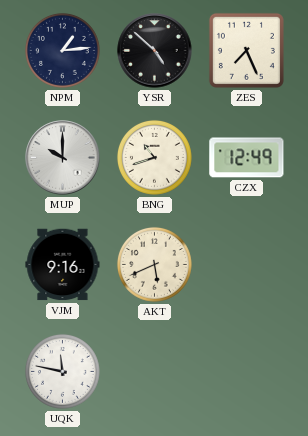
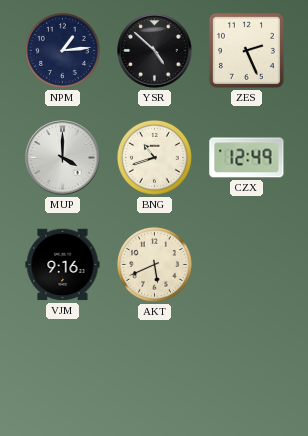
ZES: 7:26 -> 2:26 (246, 50)
MUP: 10:00 -> 4:00 (63, 158)
UQK: 11:47 -> none (62, 371)
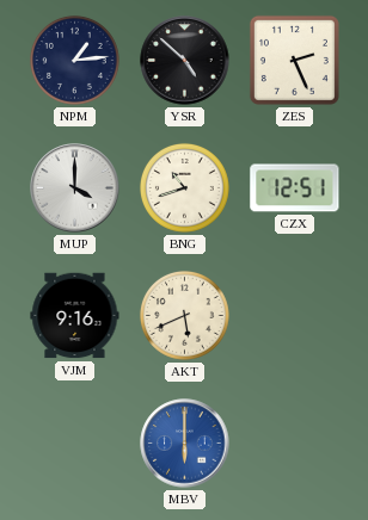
CZX: 12:49 -> 12:51 (295, 188)
MBV: none -> 6:00 (185, 444)
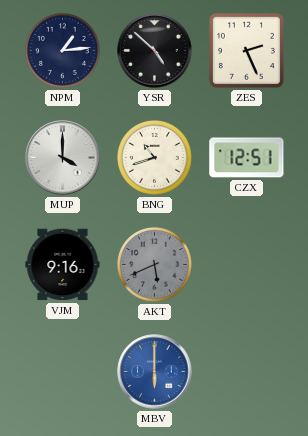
AKT dial: cream -> grey (154, 264)
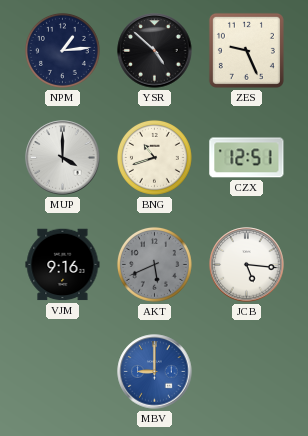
ZES: 2:26 -> 9:26 (246, 50)
JCB: none -> 5:16 (247, 265)
MBV: 6:00 -> 9:00 (155, 372)
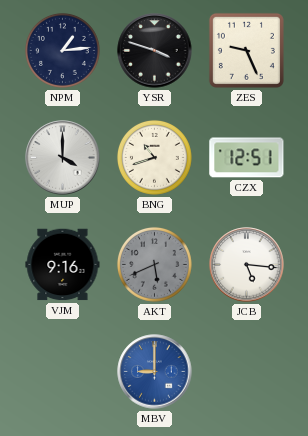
YSR: 4:52 -> 3:48 (155, 51)
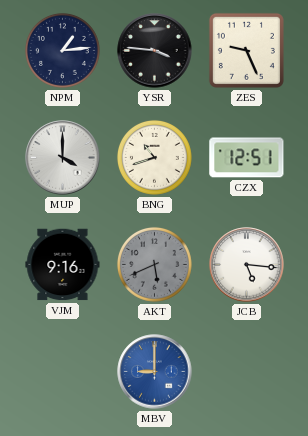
YSR: 3:48 -> 3:46 (155, 51)
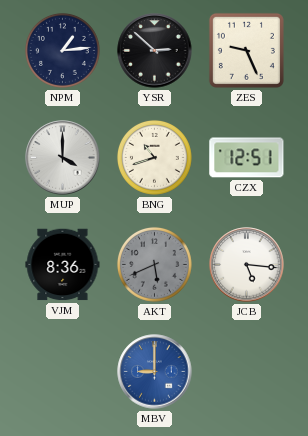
YSR: 3:46 -> 2:52 (155, 51)
VJM: 9:16 -> 8:36 (63, 265)
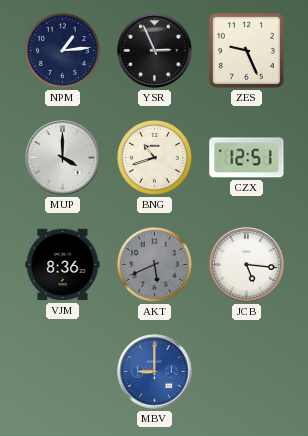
YSR: 2:52 -> 2:56 (155, 51)
